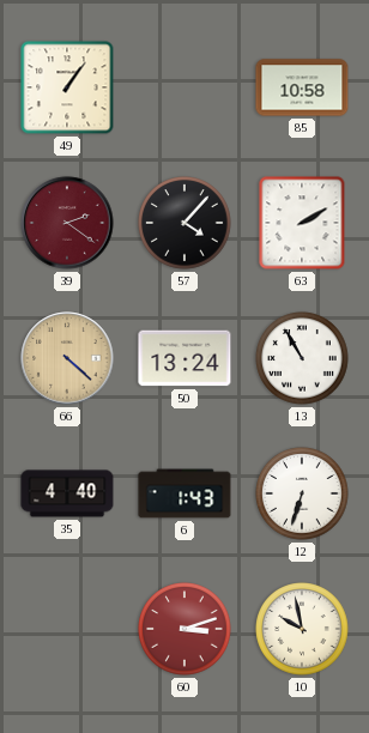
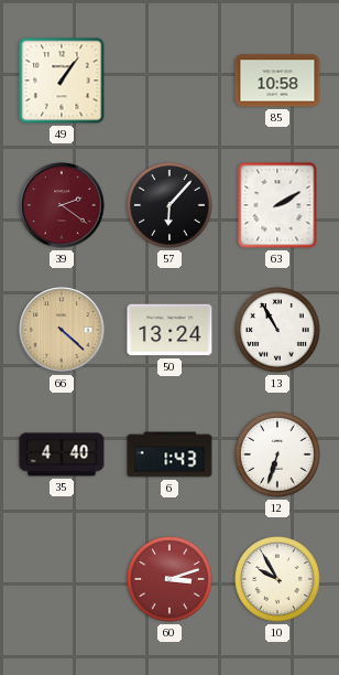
57: 4:07 -> 6:07 (169, 205)
10: 9:58 -> 9:55 (277, 579)
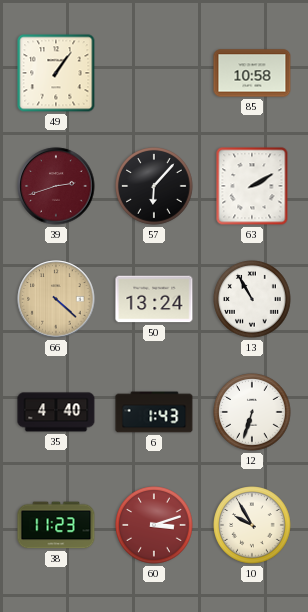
39: 2:21 -> 2:42 (56, 186)
38: none -> 11:23 (56, 525)
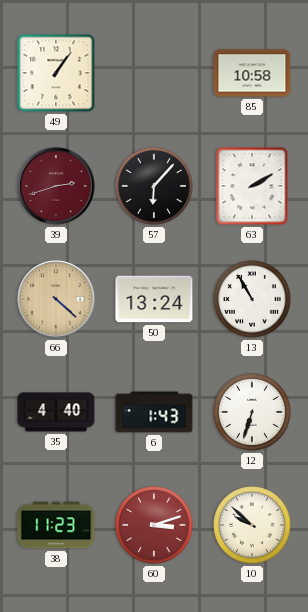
10: 9:55 -> 9:52 (252, 525)
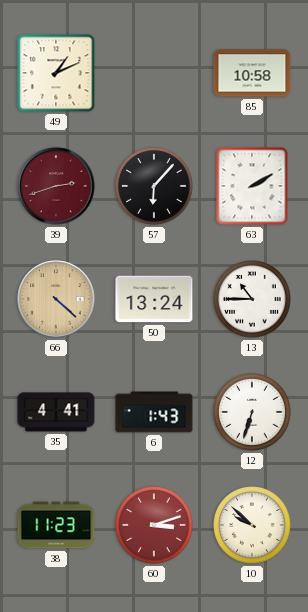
49: 1:06 -> 1:11 (56, 73)
13: 10:55 -> 10:45 (252, 299)
35: 4:40 -> 4:41 (56, 412)
